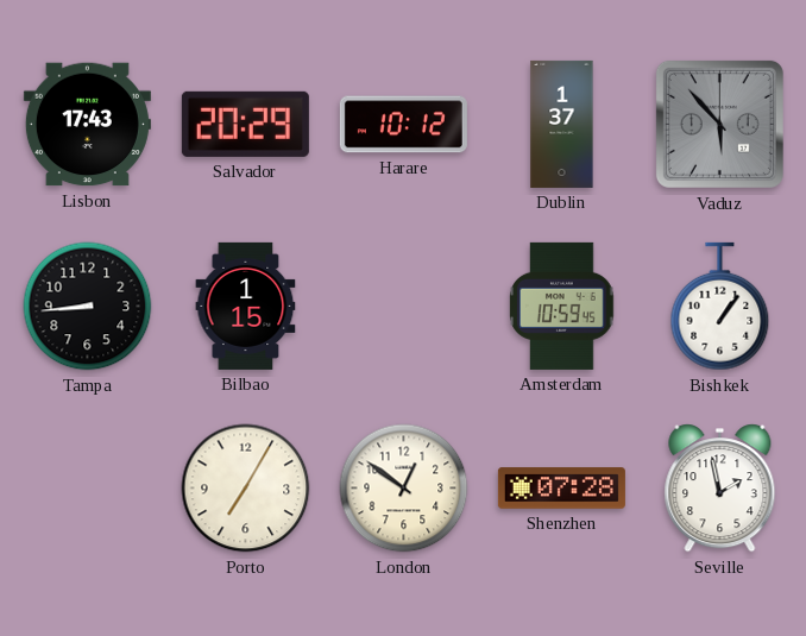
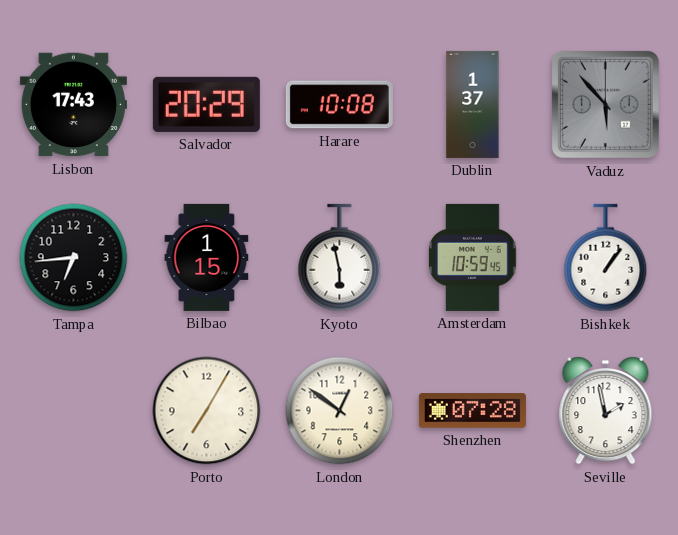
Harare: 10:12 -> 10:08 (339, 105)
Tampa: 8:44 -> 6:44 (74, 258)
Kyoto: none -> 5:58 (340, 258)
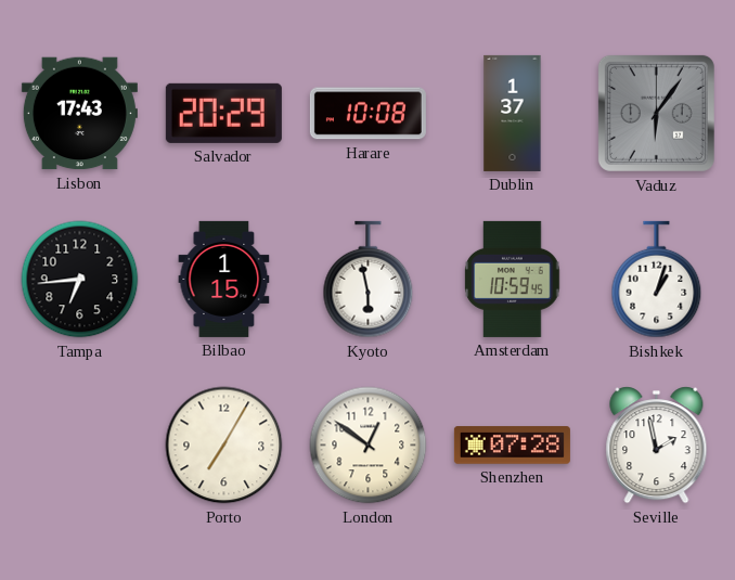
Vaduz: 5:53 -> 6:06 (656, 113)
Bishkek: 1:06 -> 1:03 (657, 280)
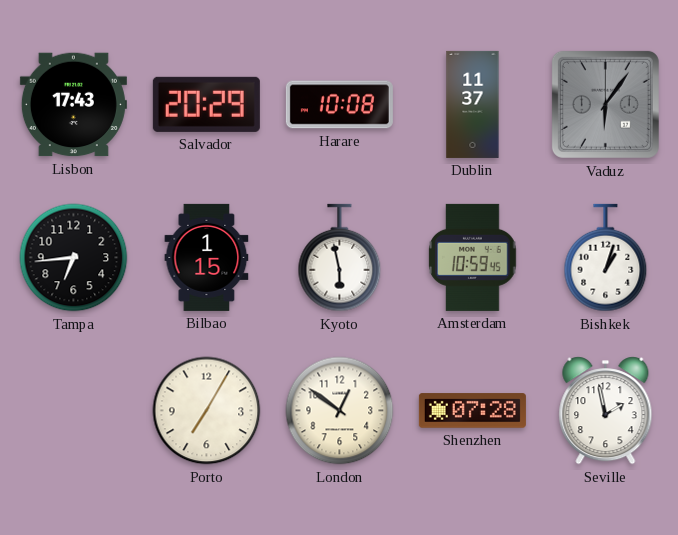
Dublin: 1:37 -> 11:37 (473, 104)
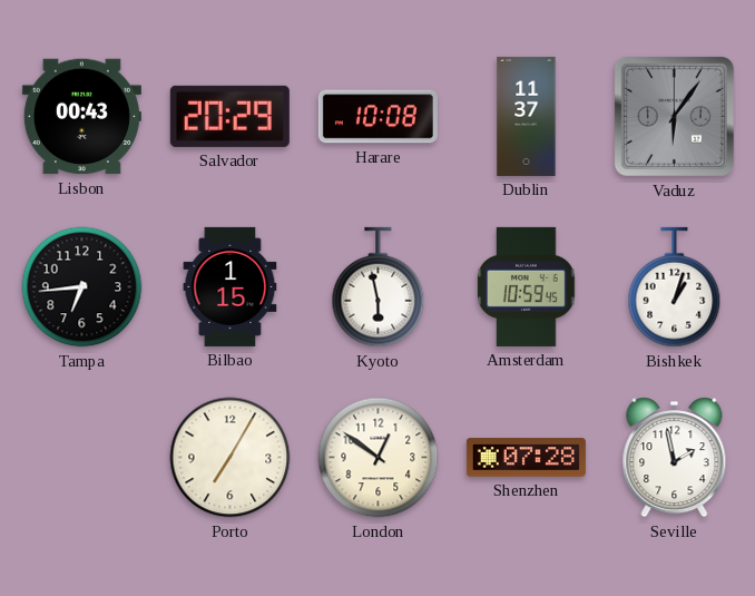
Lisbon: 17:43 -> 00:43 (81, 117)
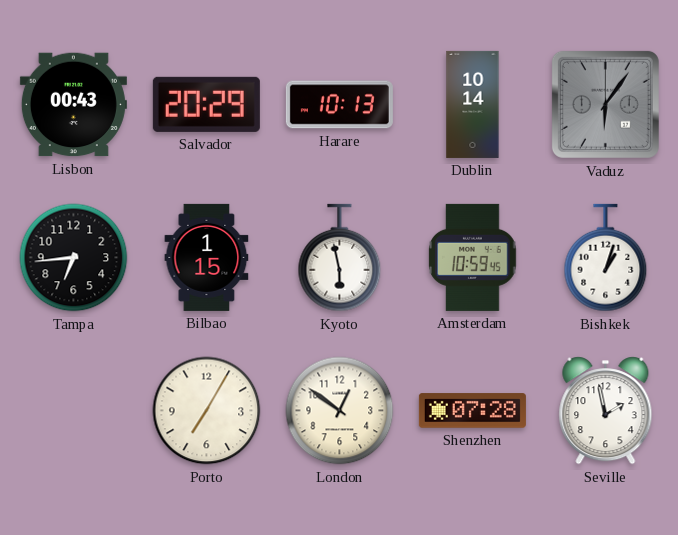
Harare: 10:08 -> 10:13 (339, 105)
Dublin: 11:37 -> 10:14 (473, 104)
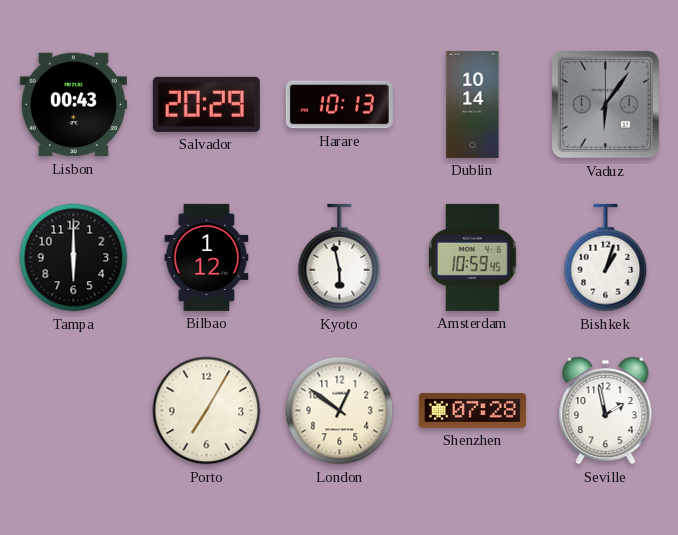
Tampa: 6:44 -> 6:00 (74, 258)
Bilbao: 1:15 -> 1:12 (207, 257)
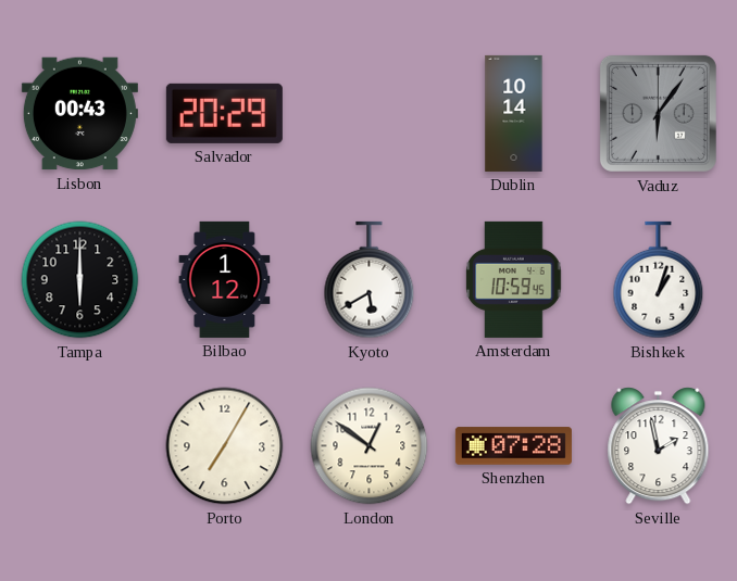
Harare: 10:13 -> none (339, 105)
Kyoto: 5:58 -> 5:40 (370, 280)
